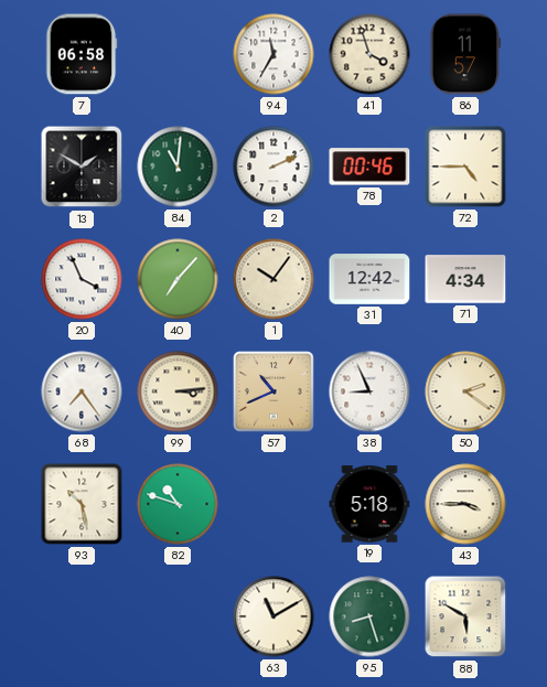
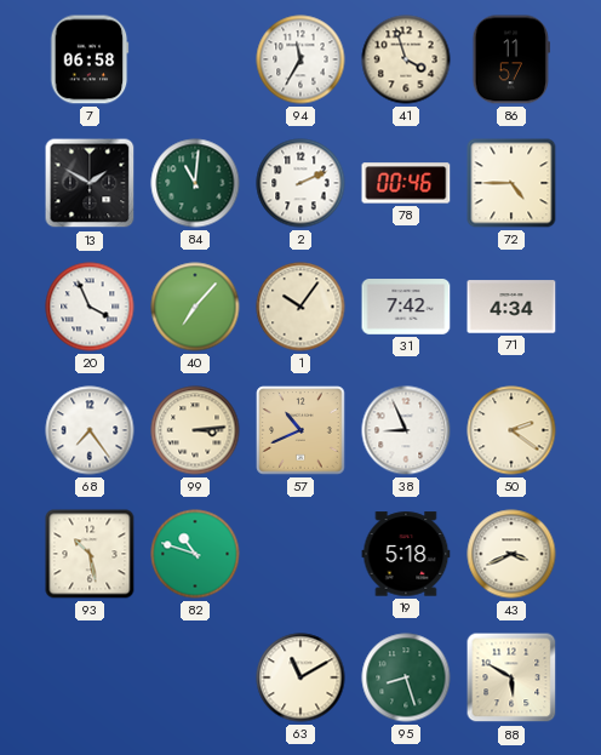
31: 12:42 -> 7:42 (406, 307)
43: 3:45 -> 3:41 (511, 554)
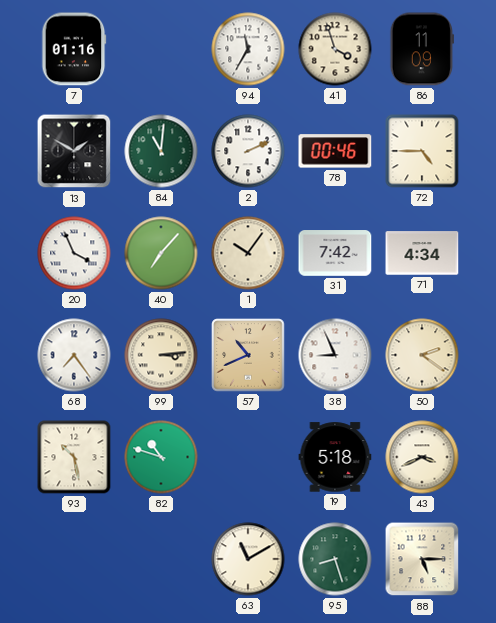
7: 06:58 -> 01:16 (74, 49)
86: 11:57 -> 11:09 (422, 49)
88: 5:50 -> 5:15 (422, 559)
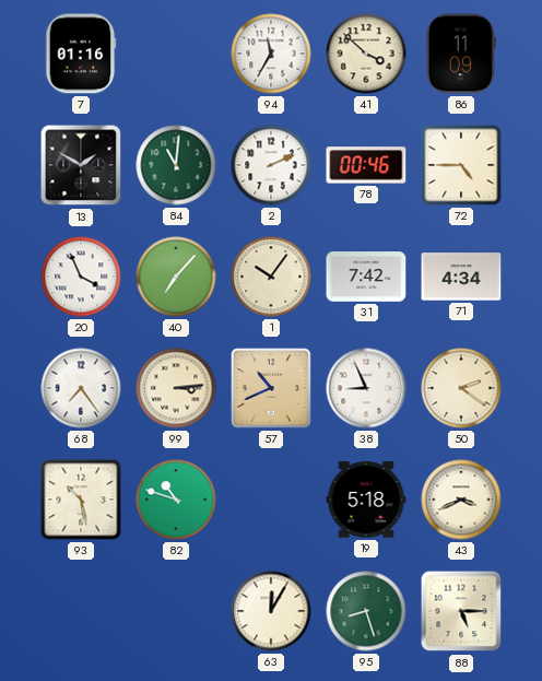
41: 3:57 -> 3:52 (366, 54)
63: 11:10 -> 12:05 (271, 611)
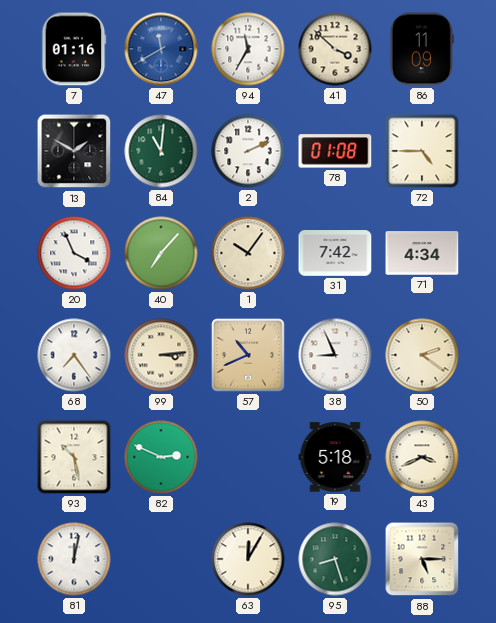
47: none -> 11:40 (161, 49)
78: 00:46 -> 01:08 (335, 151)
82: 10:48 -> 2:49 (161, 457)
81: none -> 12:02 (74, 559)
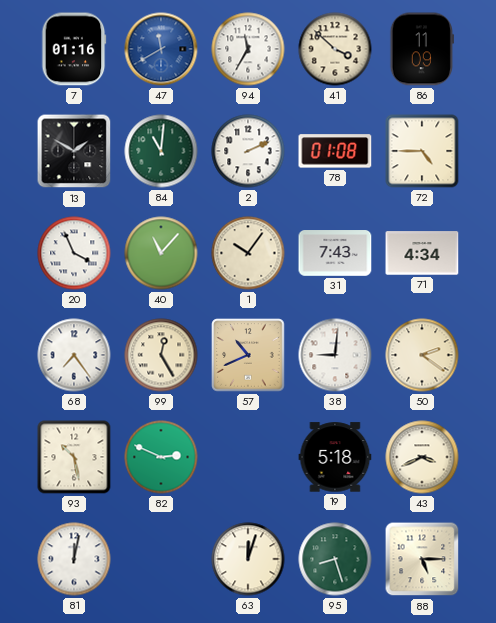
40: 7:07 -> 11:07 (161, 253)
31: 7:42 -> 7:43 (335, 253)
99: 3:14 -> 12:25 (161, 355)
38: 8:56 -> 9:01 (335, 355)
63: 12:05 -> 12:03 (248, 559)
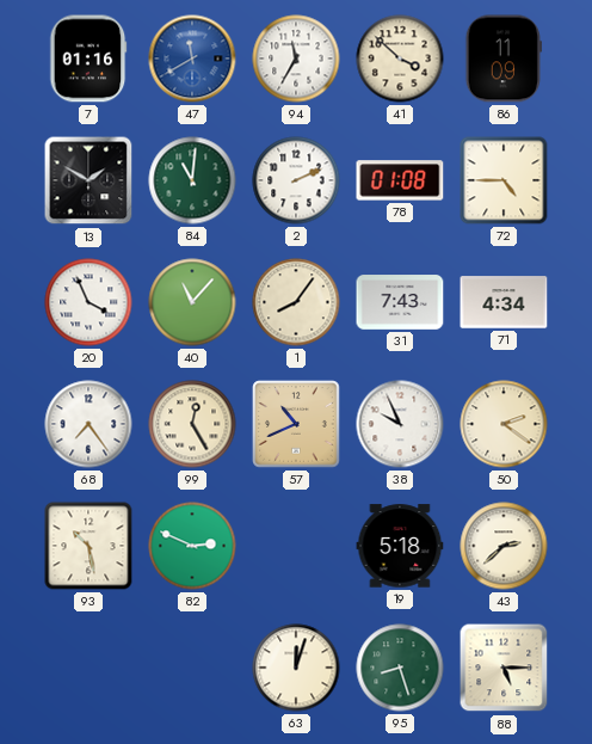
1: 10:06 -> 8:06 (296, 302)
38: 9:01 -> 9:56 (400, 424)
43: 3:41 -> 2:38 (504, 546)
81: 12:02 -> none (74, 559)
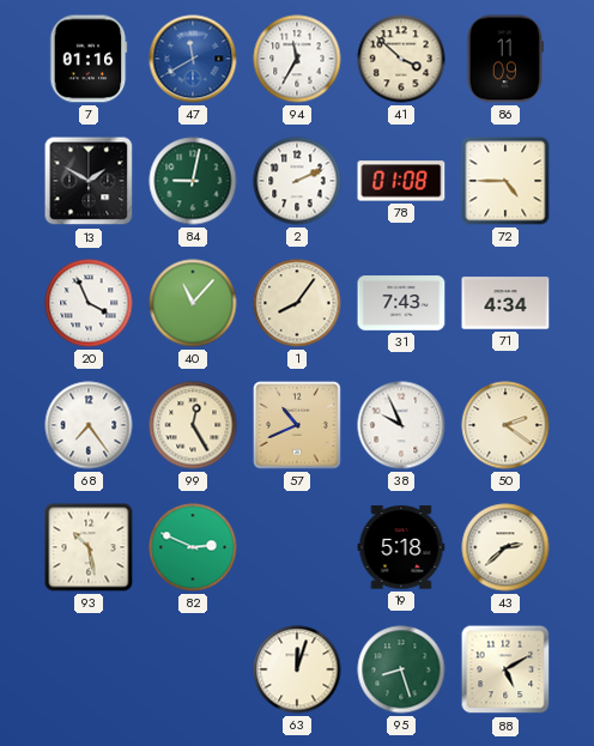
84: 11:01 -> 9:02 (193, 181)
88: 5:15 -> 5:10 (505, 669)
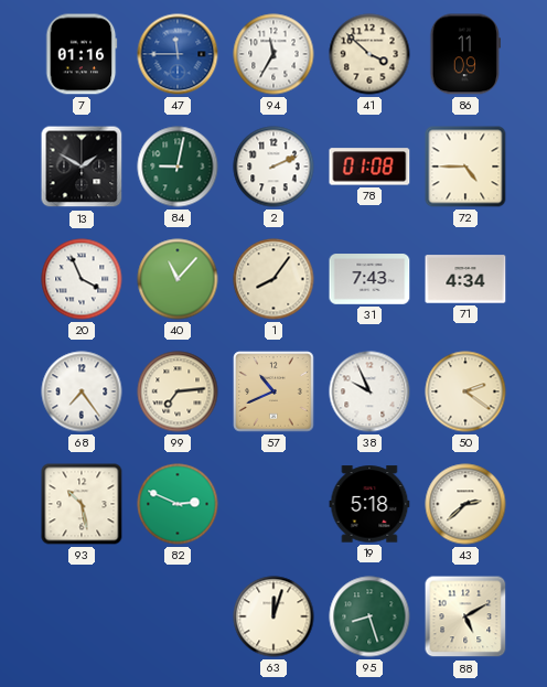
47: 11:40 -> 11:45 (178, 54)
99: 12:25 -> 7:14 (178, 391)
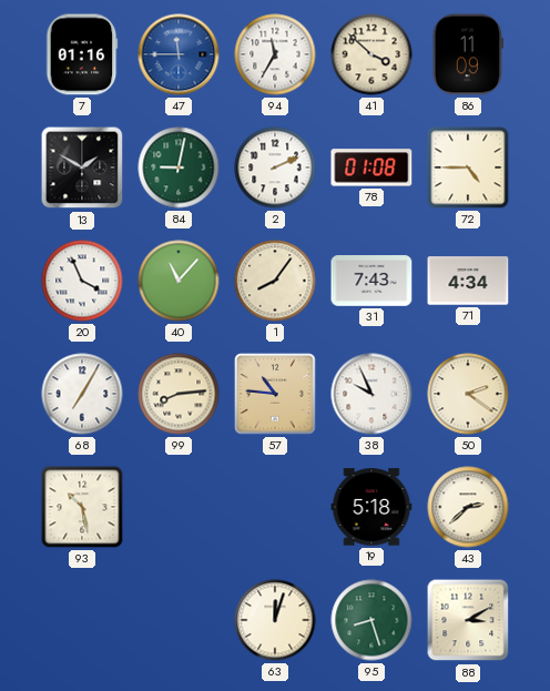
68: 7:24 -> 7:05 (82, 394)
99: 7:14 -> 8:14 (179, 394)
57: 10:41 -> 10:46 (275, 394)
82: 2:49 -> none (178, 504)
88: 5:10 -> 3:10 (468, 620)
